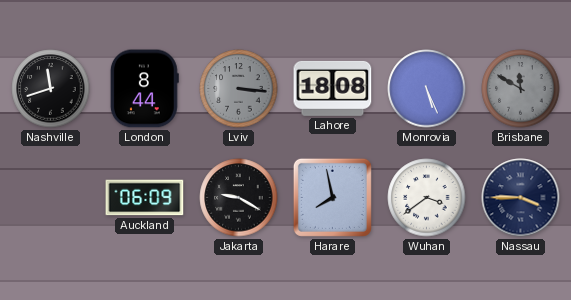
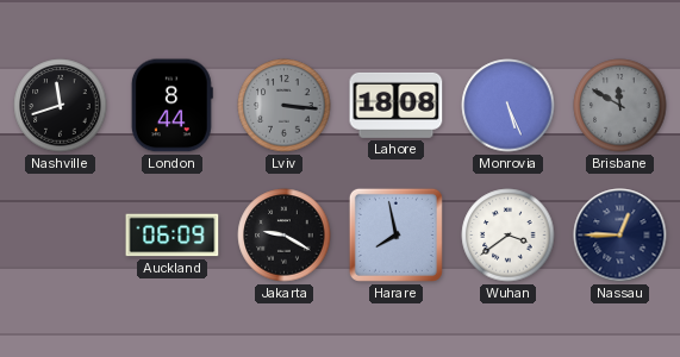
Nassau: 3:45 -> 12:45 (620, 236)
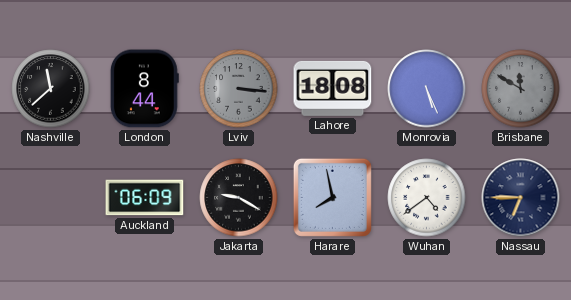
Nashville: 11:42 -> 11:38 (51, 89)
Wuhan: 3:39 -> 4:39 (427, 198)
Nassau: 12:45 -> 6:45 (521, 198)
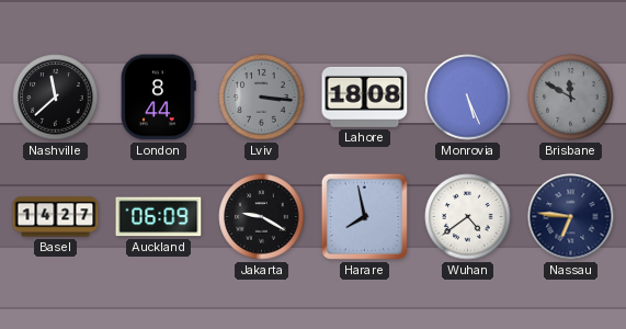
Basel: none -> 14:27 (56, 217)
Nassau: 6:45 -> 6:46 (571, 217)
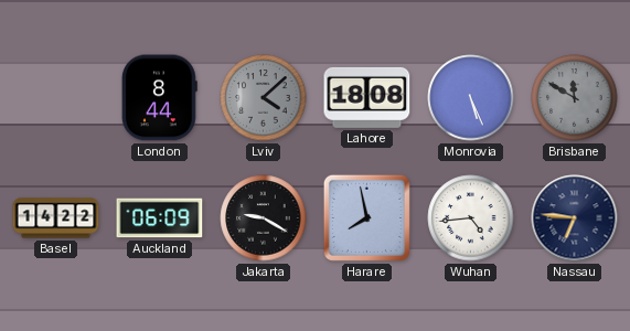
Nashville: 11:38 -> none (56, 98)
Lviv: 3:16 -> 4:08 (264, 98)
Basel: 14:27 -> 14:22 (56, 218)
Wuhan: 4:39 -> 4:44 (471, 218)
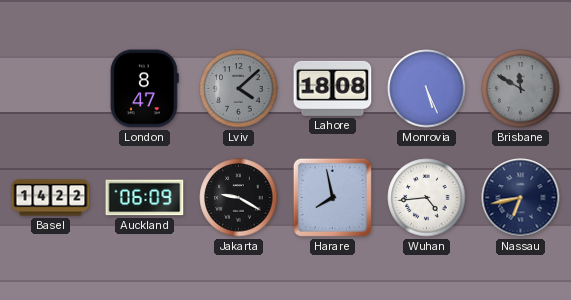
London: 8:44 -> 8:47 (144, 89)
Nassau: 6:46 -> 6:43 (521, 198)
